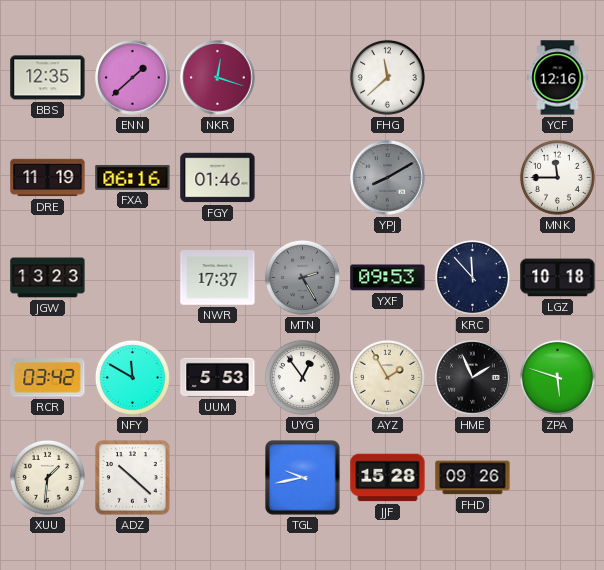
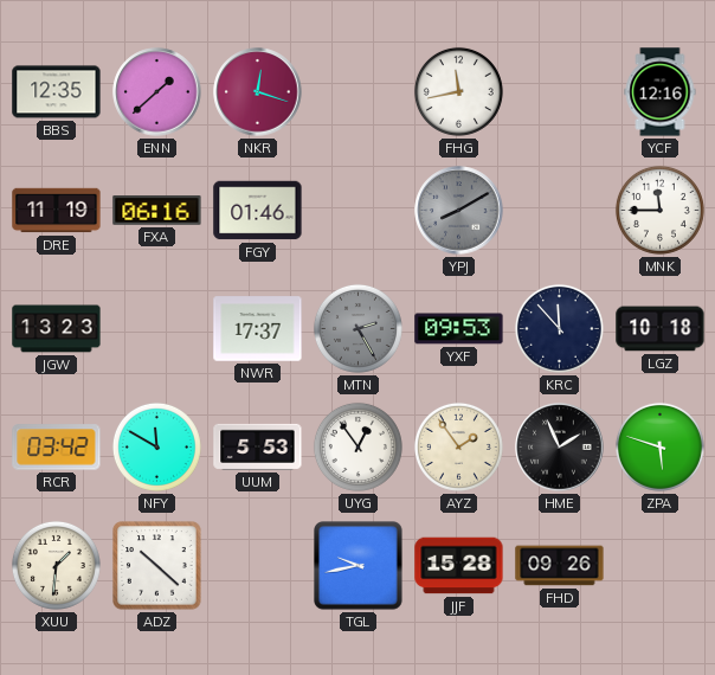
FHG: 11:38 -> 11:43 (458, 91)
AYZ: 1:55 -> 1:54 (458, 446)
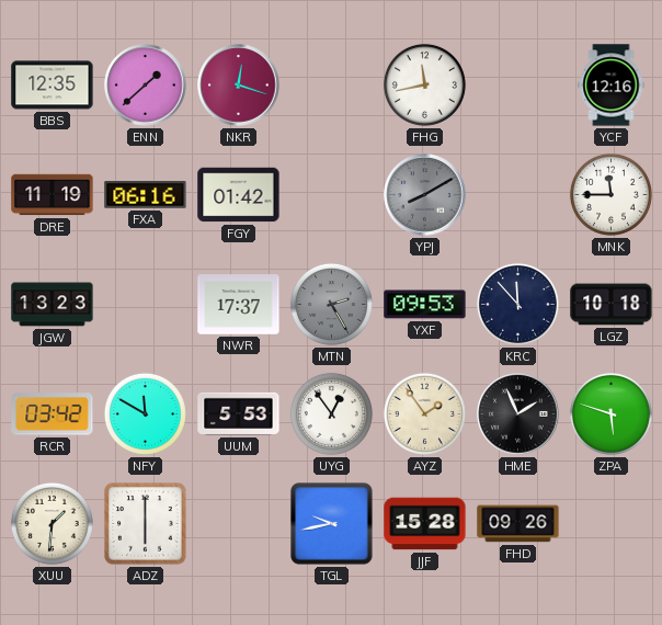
FGY: 01:46 -> 01:42 (239, 195)
ADZ: 10:22 -> 6:00 (146, 524)
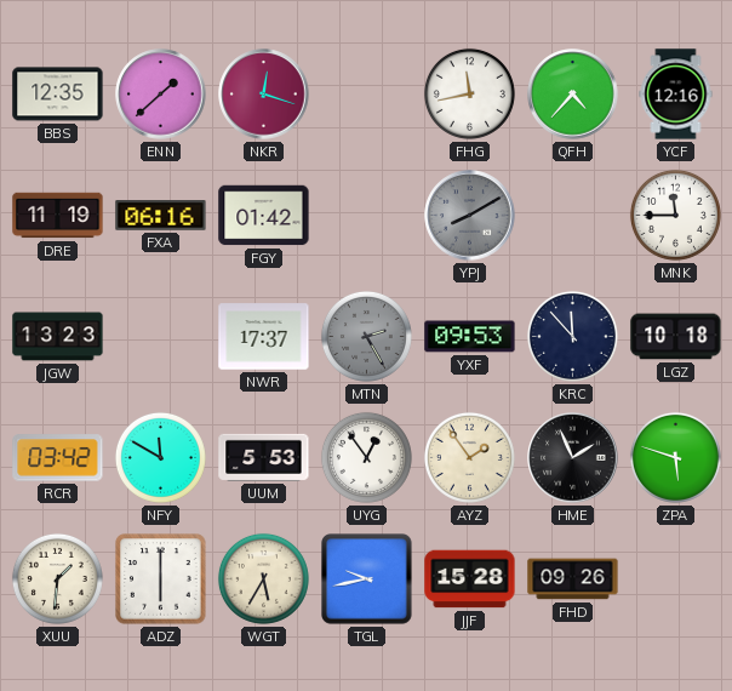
QFH: none -> 4:37 (573, 95)
WGT: none -> 5:35 (263, 578)
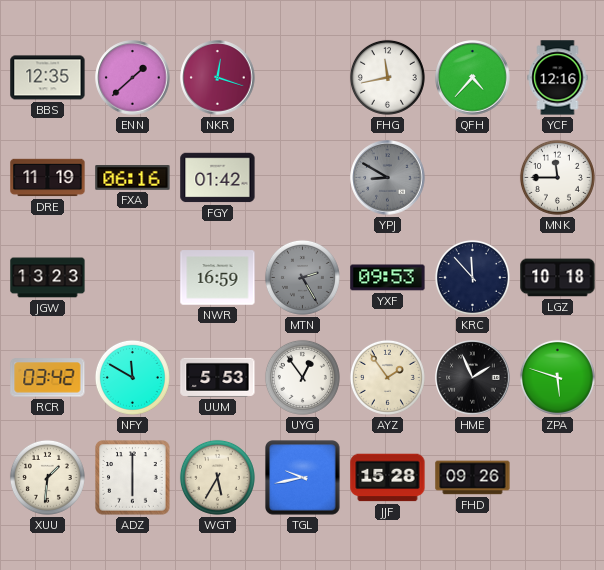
YPJ: 8:10 -> 8:50 (388, 178)
NWR: 17:37 -> 16:59 (218, 278)
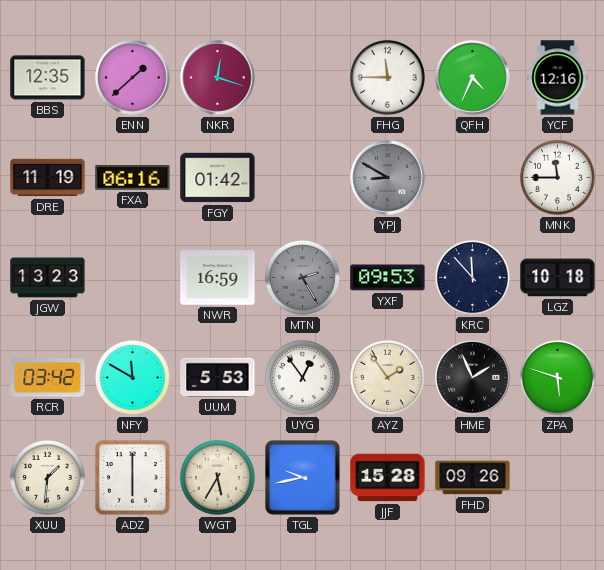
FHG: 11:43 -> 11:45 (387, 77)
QFH: 4:37 -> 4:34 (473, 78)
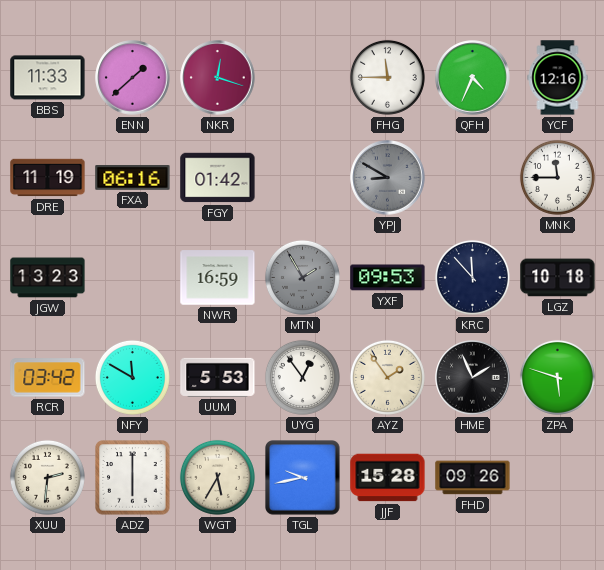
BBS: 12:35 -> 11:33 (48, 78)
MTN: 2:25 -> 1:55 (302, 277)
XUU: 1:31 -> 2:31 (47, 477)
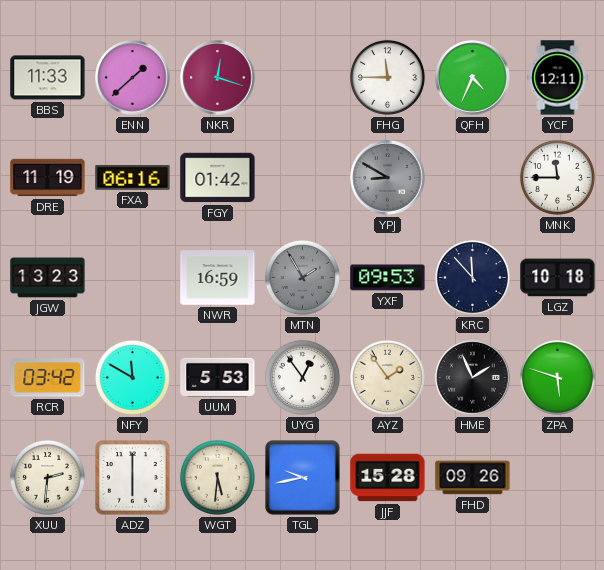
YCF: 12:16 -> 12:11 (558, 78)
WGT: 5:35 -> 5:31 (217, 477)
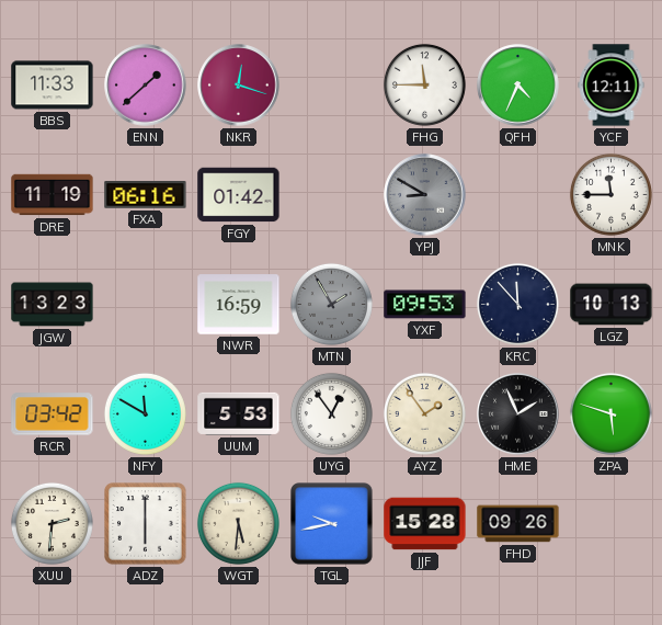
LGZ: 10:18 -> 10:13 (612, 305)
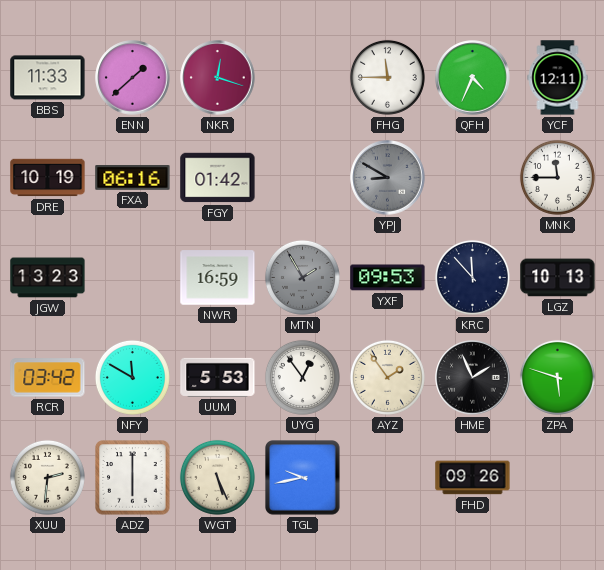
DRE: 11:19 -> 10:19 (48, 178)
WGT: 5:31 -> 5:26 (217, 477)
JJF: 15:28 -> none (425, 524)
